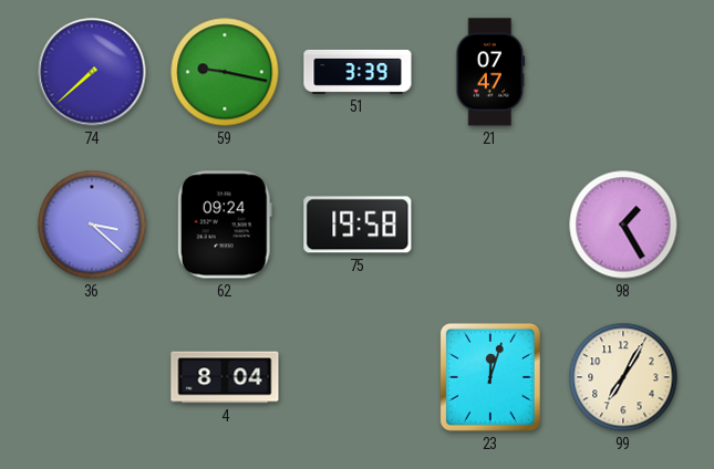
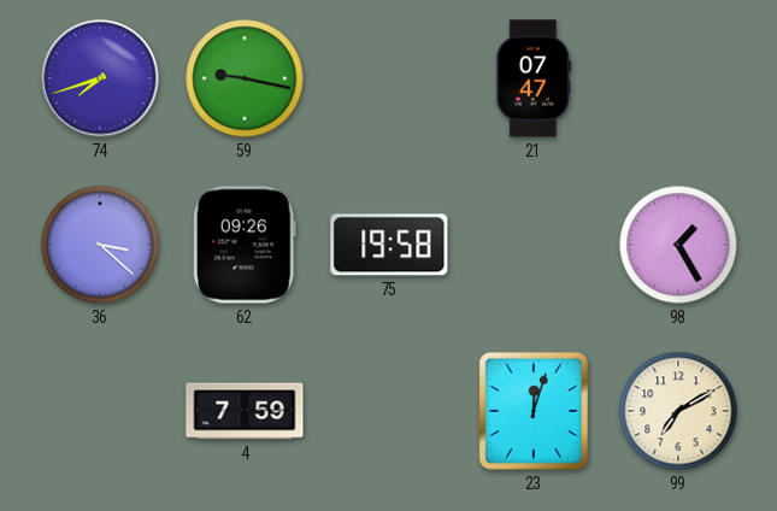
74: 7:38 -> 7:42 (100, 78)
51: 3:39 -> none (358, 72)
62: 09:24 -> 09:26 (245, 245)
4: 8:04 -> 7:59 (245, 411)
99: 7:05 -> 7:10 (678, 411)
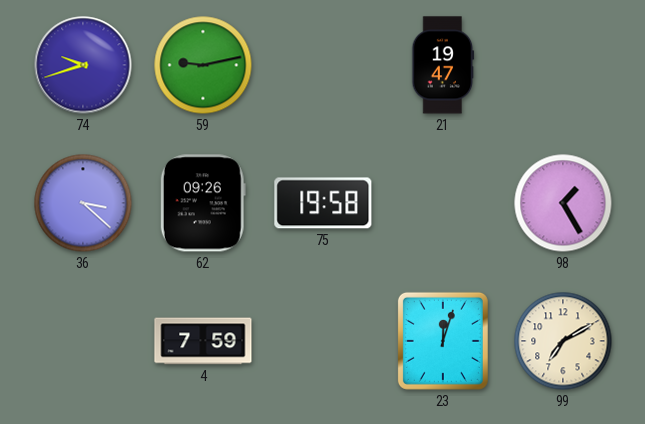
74: 7:42 -> 9:42 (83, 65)
59: 9:17 -> 9:13 (203, 65)
21: 07:47 -> 19:47 (443, 65)
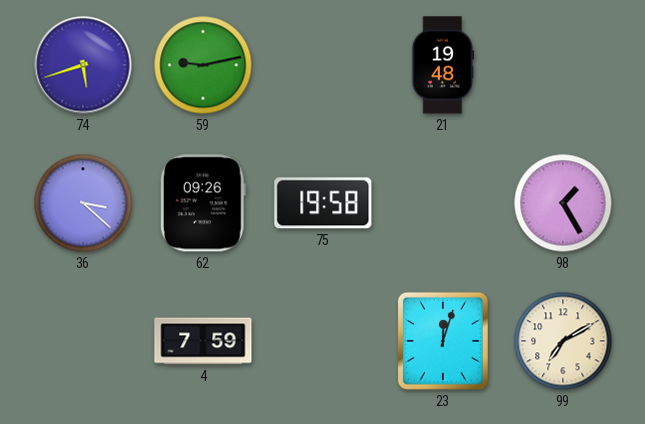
74: 9:42 -> 5:42 (83, 65)
21: 19:47 -> 19:48 (443, 65)
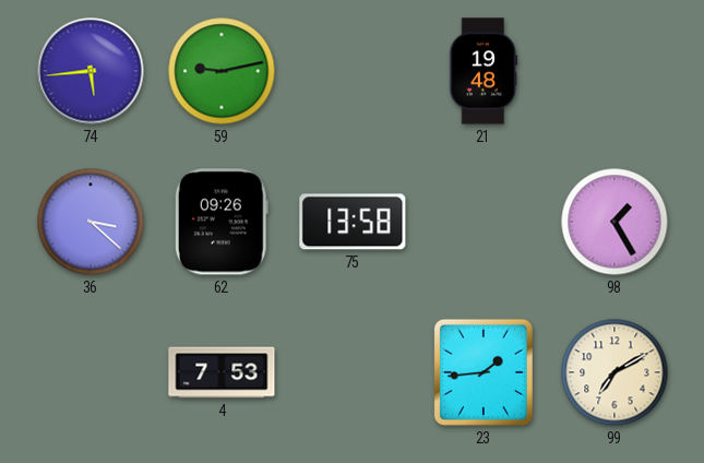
74: 5:42 -> 5:44 (91, 71)
75: 19:58 -> 13:58 (353, 222)
4: 7:59 -> 7:53 (222, 372)
23: 12:03 -> 1:44 (484, 372)
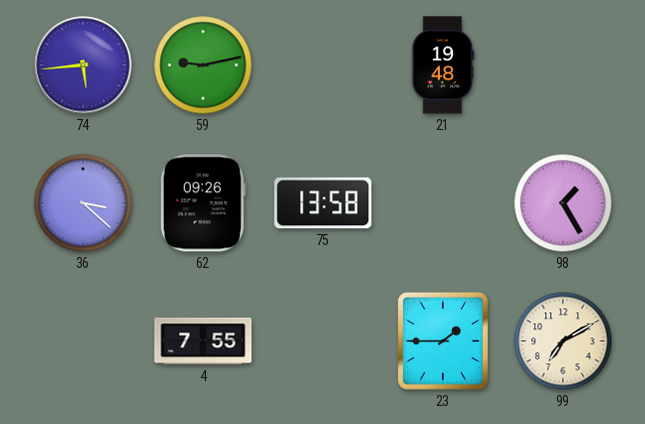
4: 7:53 -> 7:55 (203, 341)
23: 1:44 -> 1:45 (443, 341)
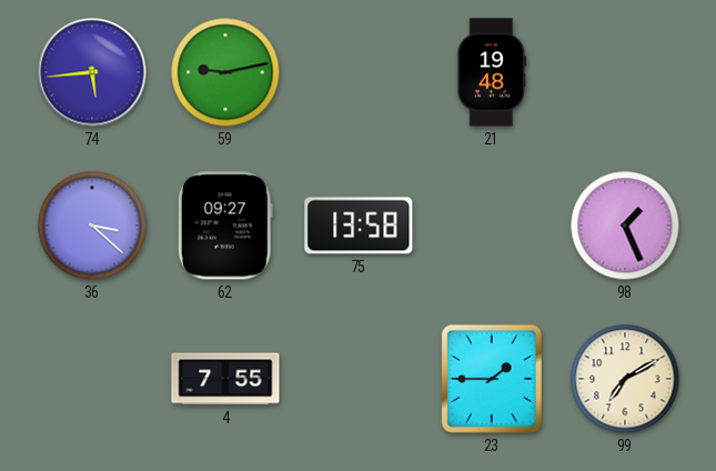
62: 09:26 -> 09:27 (225, 226)
98: 1:25 -> 1:26 (625, 226)
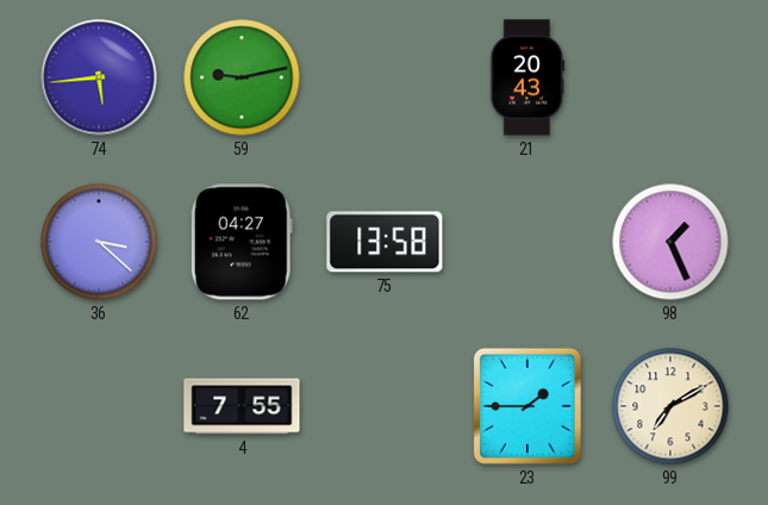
21: 19:48 -> 20:43 (527, 77)
62: 09:27 -> 04:27 (242, 242)
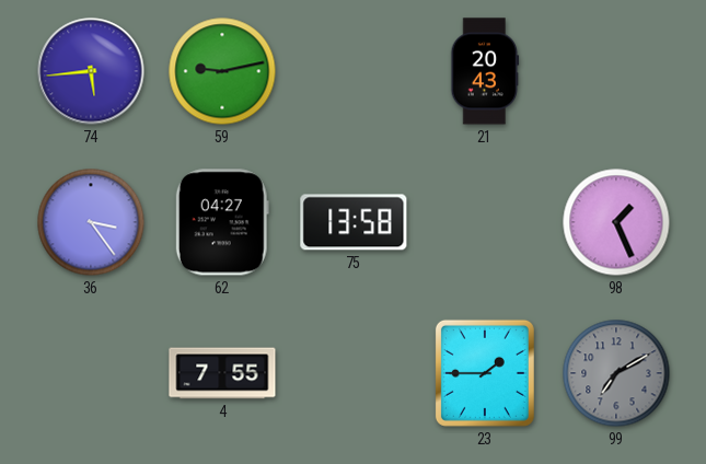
36: 3:22 -> 3:24 (91, 222)
99 dial: cream -> grey (616, 373)
